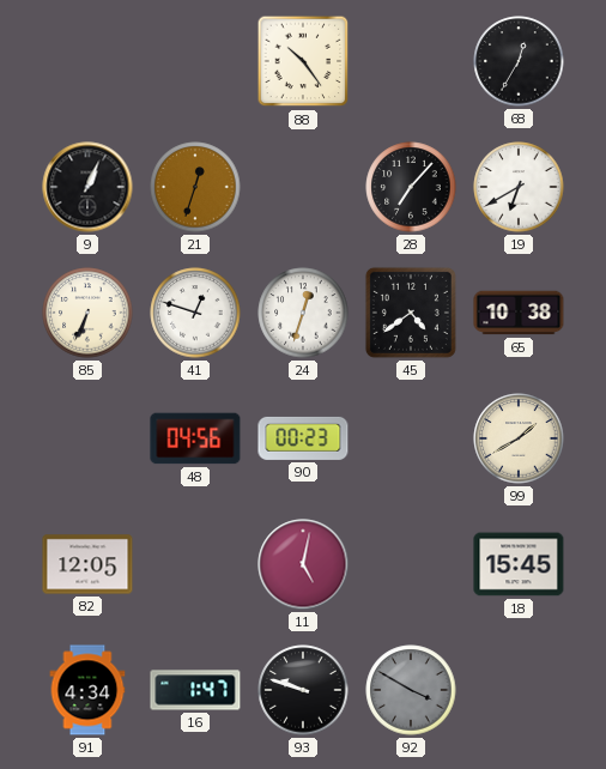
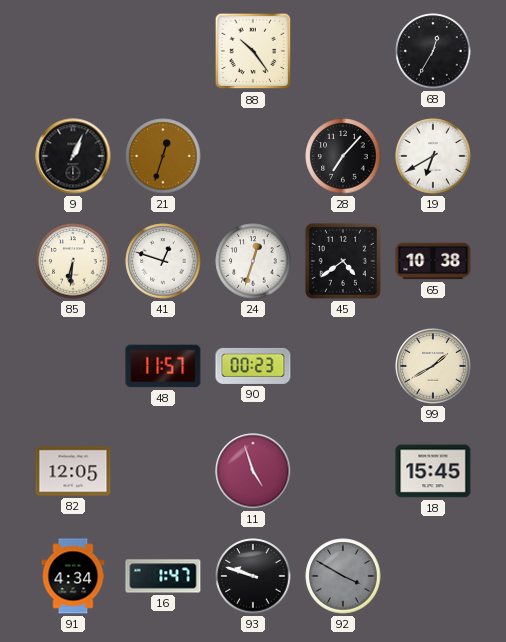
85: 6:34 -> 6:31 (73, 261)
48: 04:56 -> 11:57 (163, 366)
11: 5:02 -> 4:57 (253, 471)
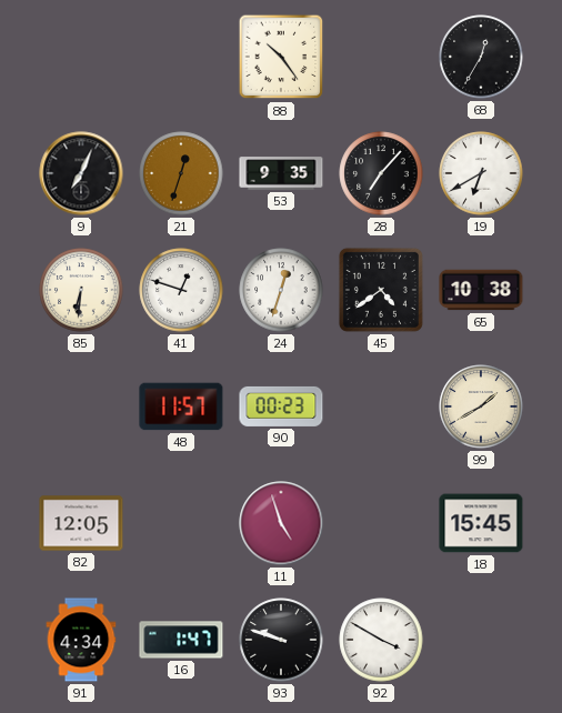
9: 1:04 -> 7:04 (81, 173)
53: none -> 9:35 (281, 173)
92 dial: grey -> white (381, 640)
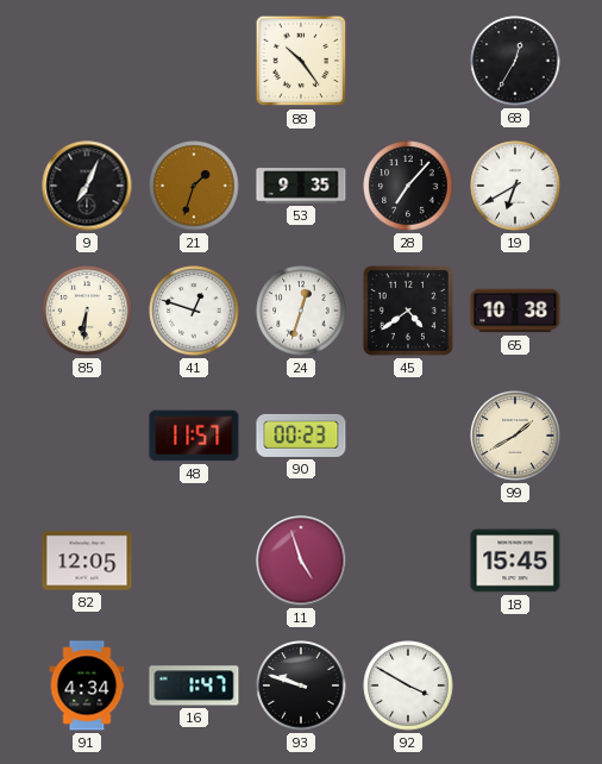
21: 12:33 -> 1:33 (194, 186)
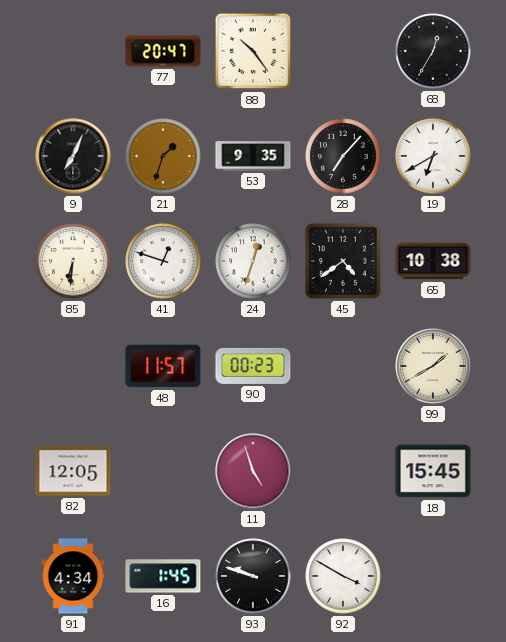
77: none -> 20:47 (163, 51)
16: 1:47 -> 1:45 (163, 576)
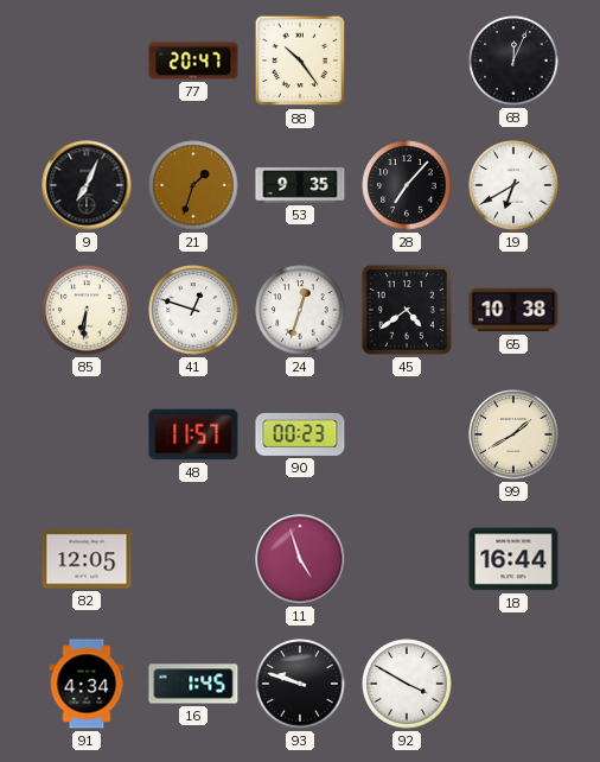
68: 12:35 -> 12:04 (513, 61)
18: 15:45 -> 16:44 (513, 559)
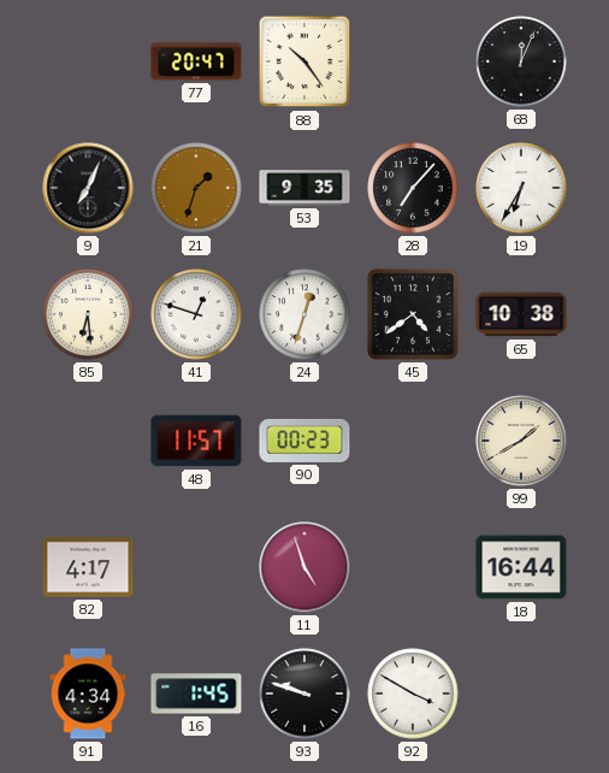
19: 6:40 -> 6:35 (521, 188)
85: 6:31 -> 6:29 (88, 314)
82: 12:05 -> 4:17 (88, 567)
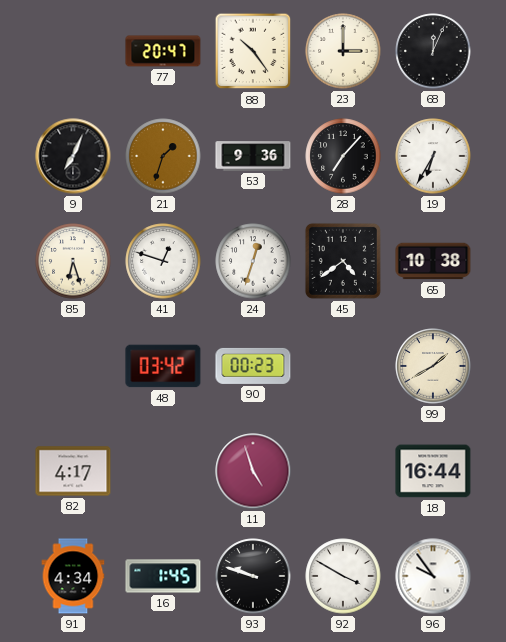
23: none -> 3:00 (343, 51)
53: 9:35 -> 9:36 (253, 156)
85: 6:29 -> 6:27 (73, 261)
48: 11:57 -> 03:42 (163, 366)
96: none -> 9:54 (433, 576)
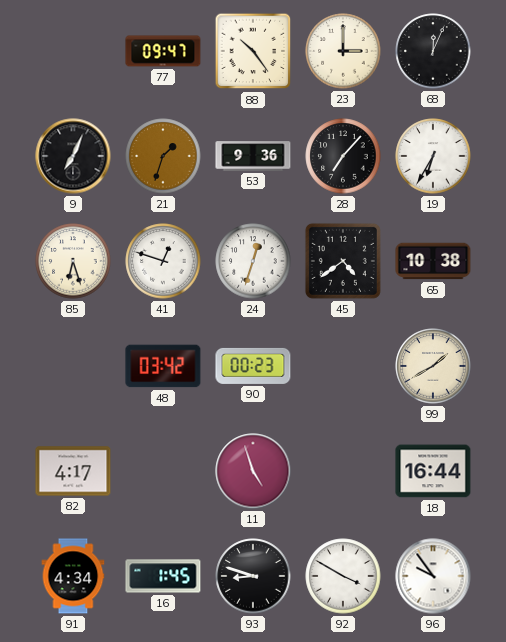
77: 20:47 -> 09:47 (163, 51)
93: 9:48 -> 8:48 (253, 576)
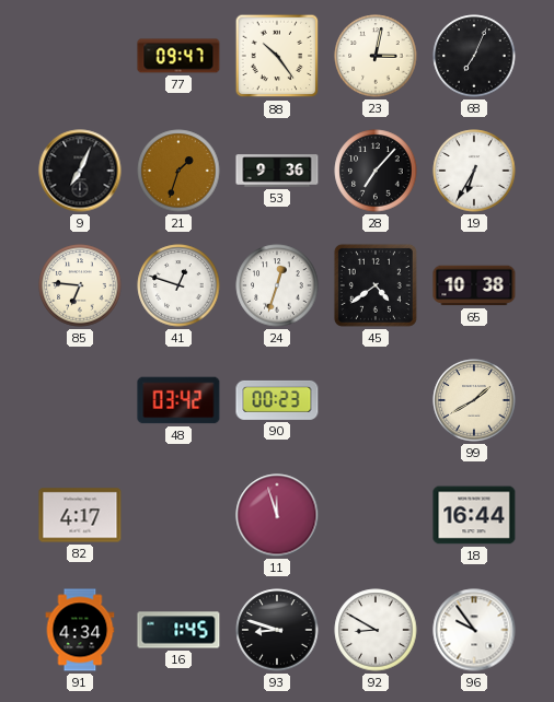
23: 3:00 -> 3:02 (376, 56)
68: 12:04 -> 7:04 (474, 56)
85: 6:27 -> 6:46 (80, 285)
11: 4:57 -> 11:57 (277, 515)
92: 3:50 -> 8:50 (376, 630)
